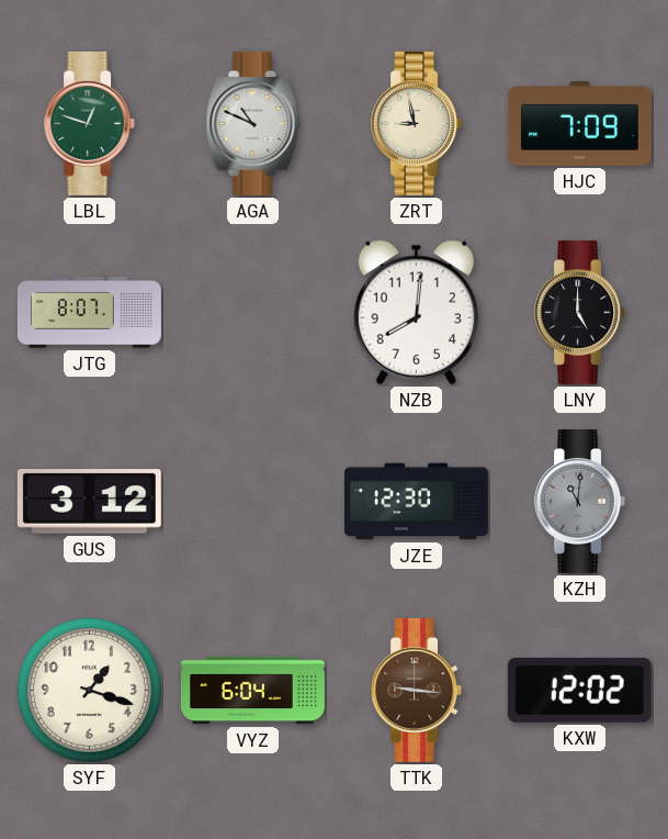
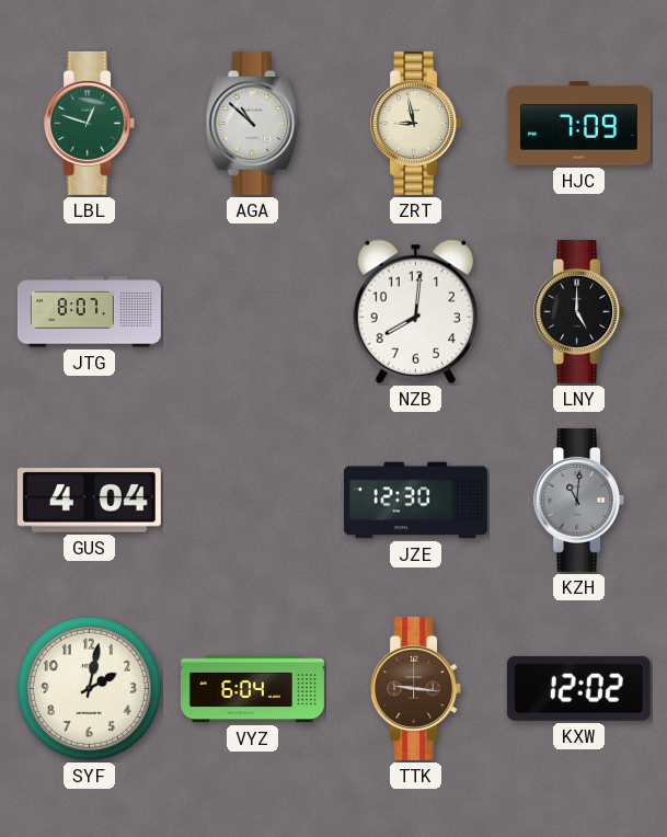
AGA: 10:49 -> 10:52 (253, 123)
GUS: 3:12 -> 4:04 (89, 501)
SYF: 1:18 -> 2:02 (89, 688)
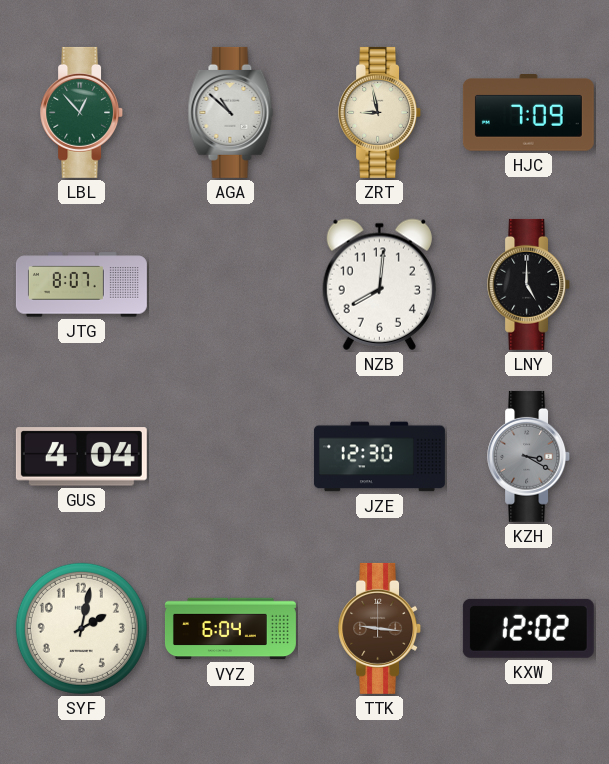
LBL: 12:48 -> 12:53 (82, 112)
KZH: 11:01 -> 3:20 (529, 456)
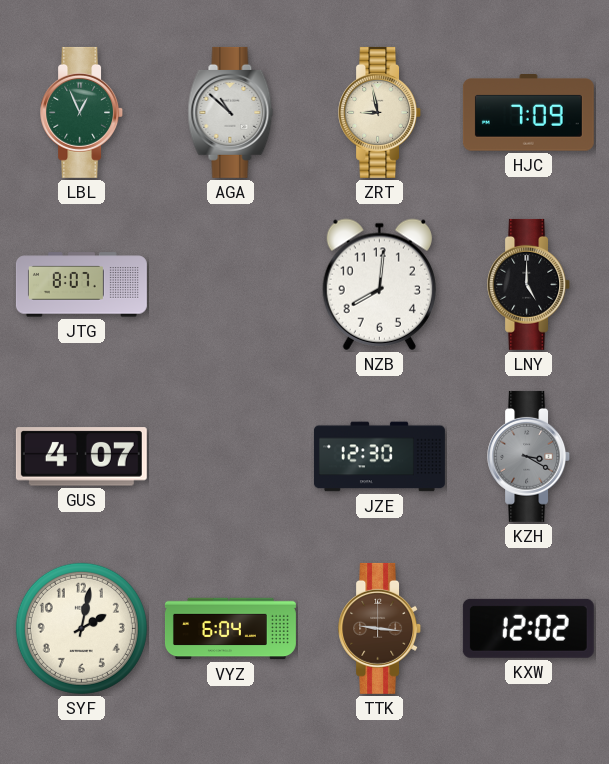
LBL: 12:53 -> 12:56 (82, 112)
GUS: 4:04 -> 4:07 (81, 457)
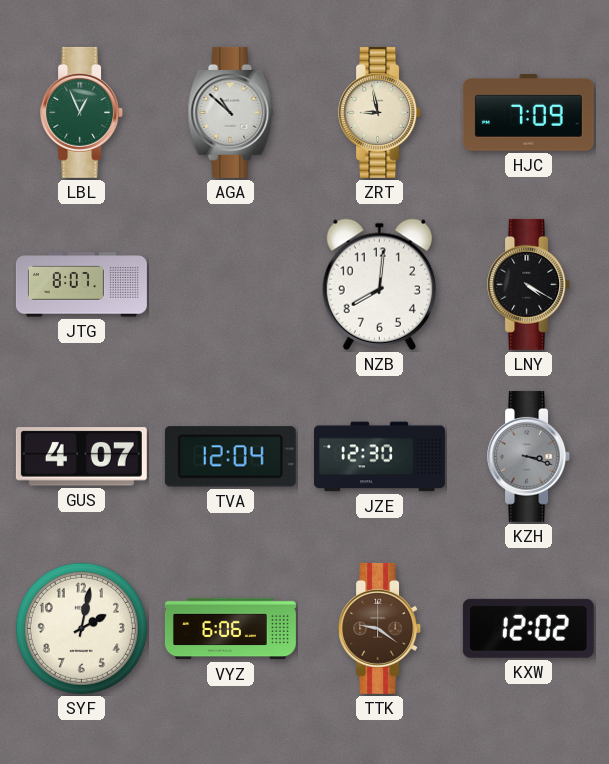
LNY: 5:00 -> 4:20 (529, 284)
TVA: none -> 12:04 (230, 457)
KZH: 3:20 -> 3:18 (529, 456)
VYZ: 6:04 -> 6:06 (230, 629)
TTK: 9:16 -> 9:21 (380, 628)
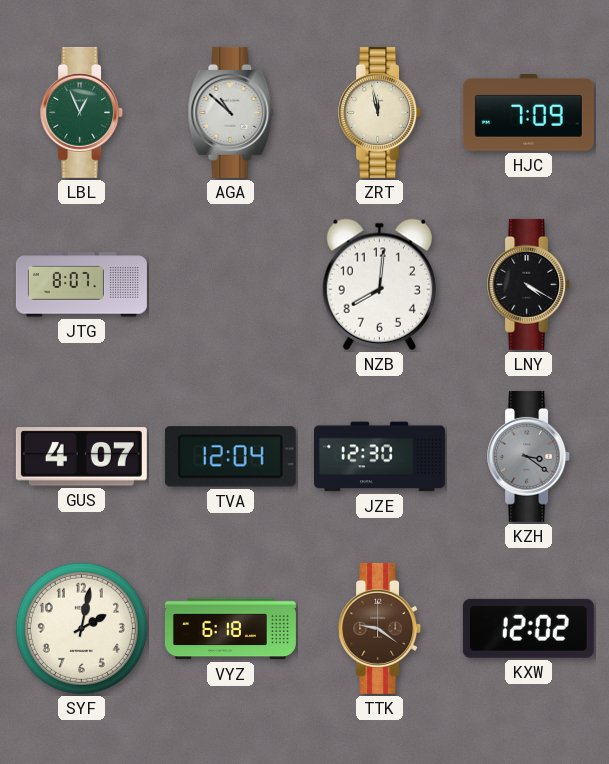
ZRT: 8:58 -> 11:58 (380, 112)
KZH: 3:18 -> 3:21 (529, 456)
VYZ: 6:06 -> 6:18 (230, 629)
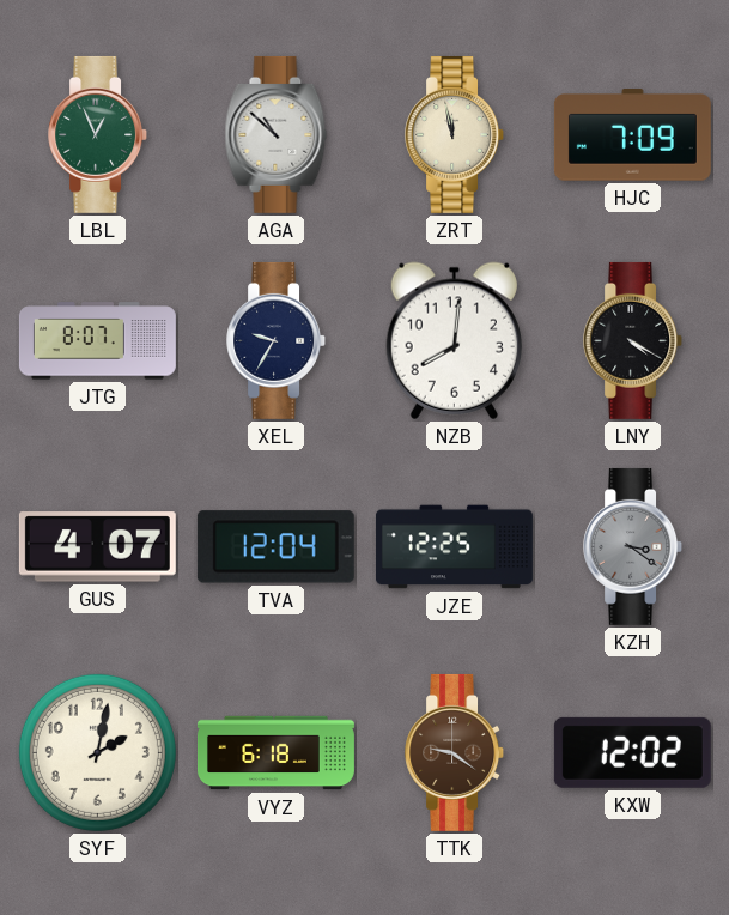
XEL: none -> 9:35 (277, 340)
JZE: 12:30 -> 12:25 (454, 547)
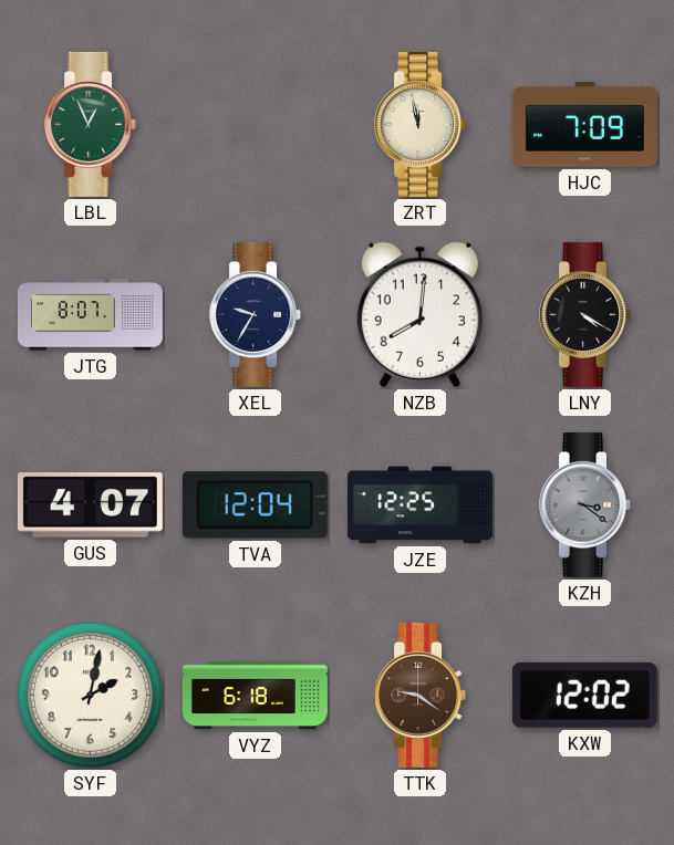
AGA: 10:52 -> none (277, 134)
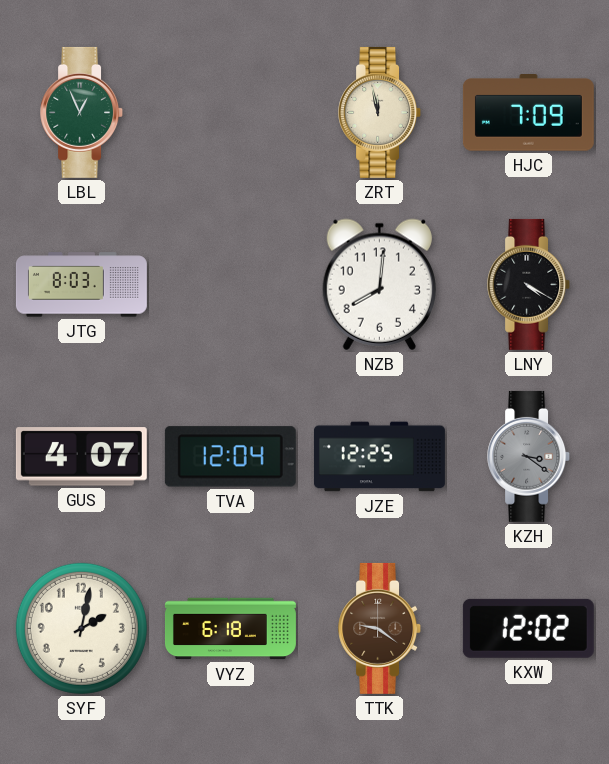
JTG: 8:07 -> 8:03 (81, 285)
XEL: 9:35 -> none (256, 314)
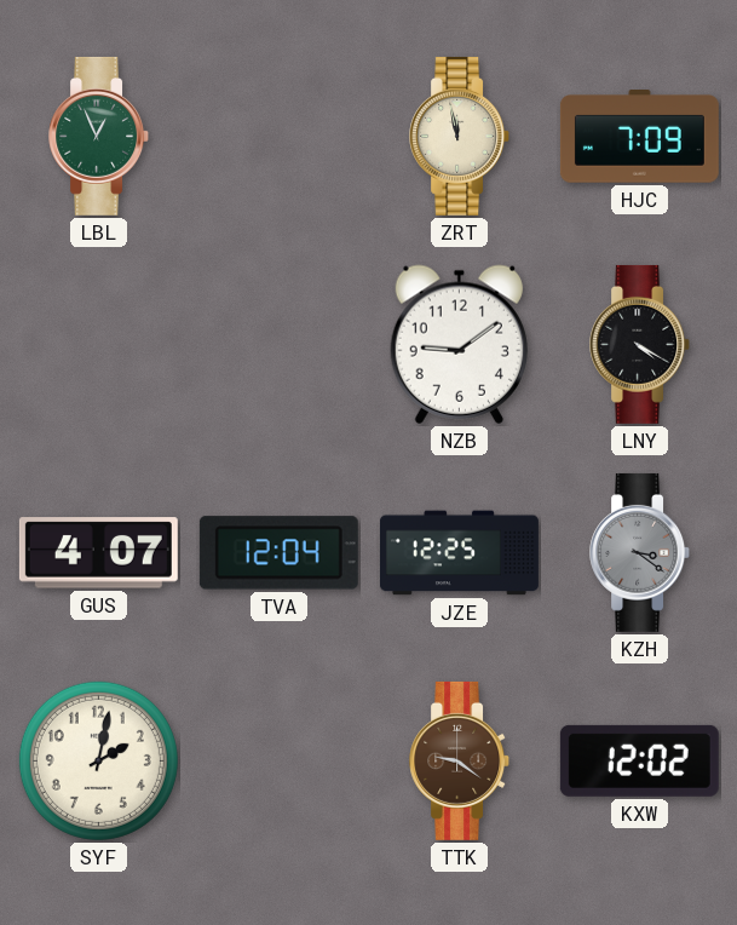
JTG: 8:03 -> none (81, 285)
NZB: 8:01 -> 9:09 (459, 344)
VYZ: 6:18 -> none (230, 629)
